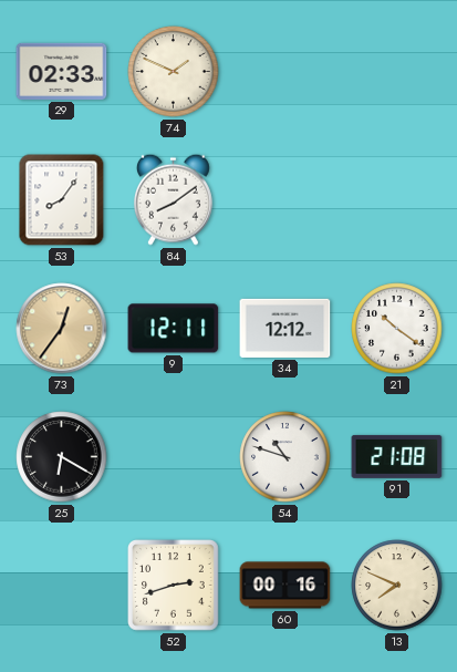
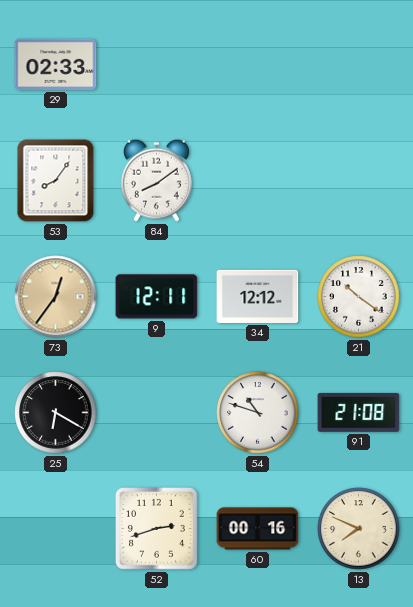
74: 1:49 -> none (174, 72)
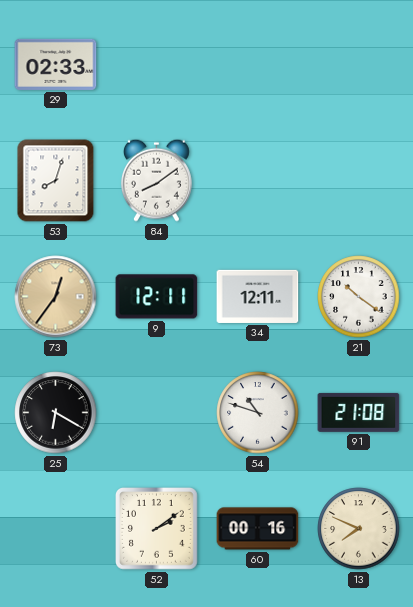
53: 8:06 -> 8:03 (56, 181)
34: 12:12 -> 12:11 (258, 296)
52: 2:42 -> 2:09 (157, 529)
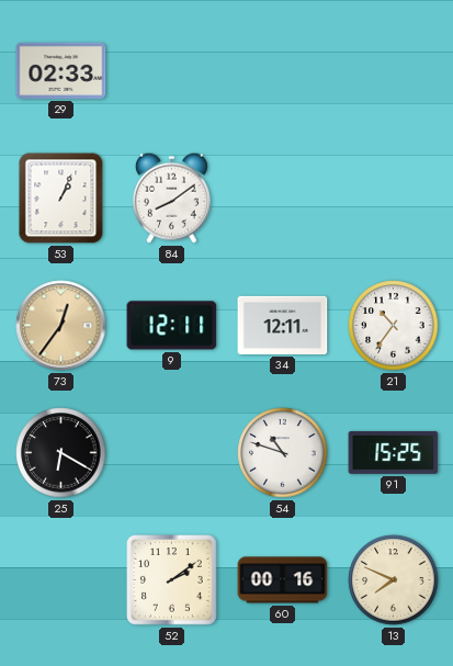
53: 8:03 -> 1:04 (61, 199)
21: 10:21 -> 10:36 (394, 326)
91: 21:08 -> 15:25 (394, 452)
